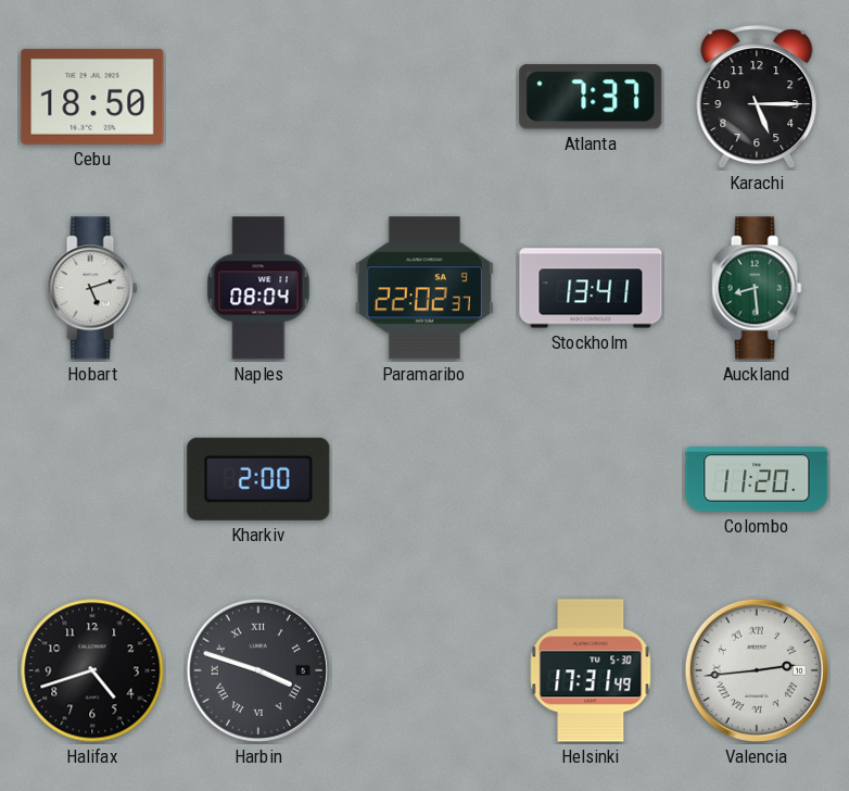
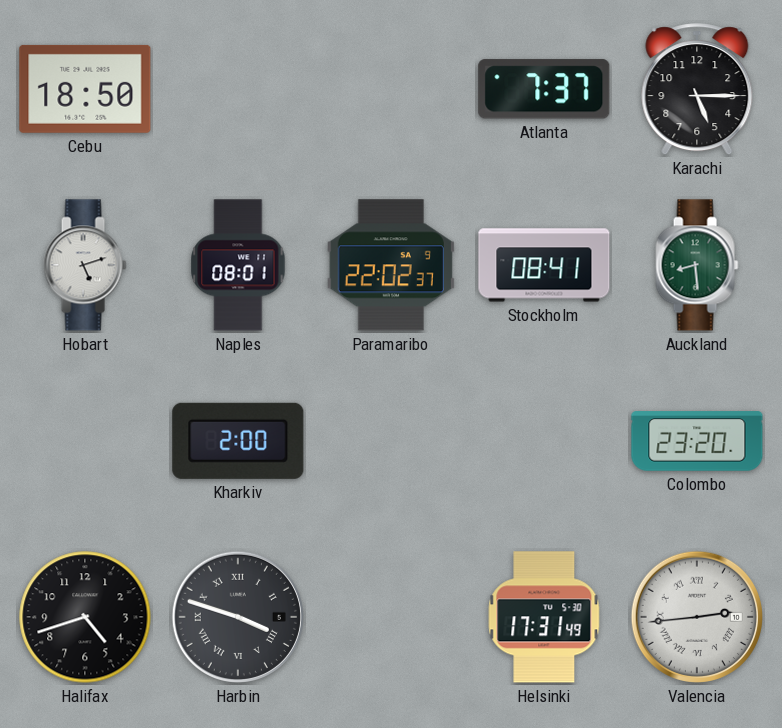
Naples: 08:04 -> 08:01 (238, 265)
Stockholm: 13:41 -> 08:41 (544, 265)
Colombo: 11:20 -> 23:20 (697, 441)
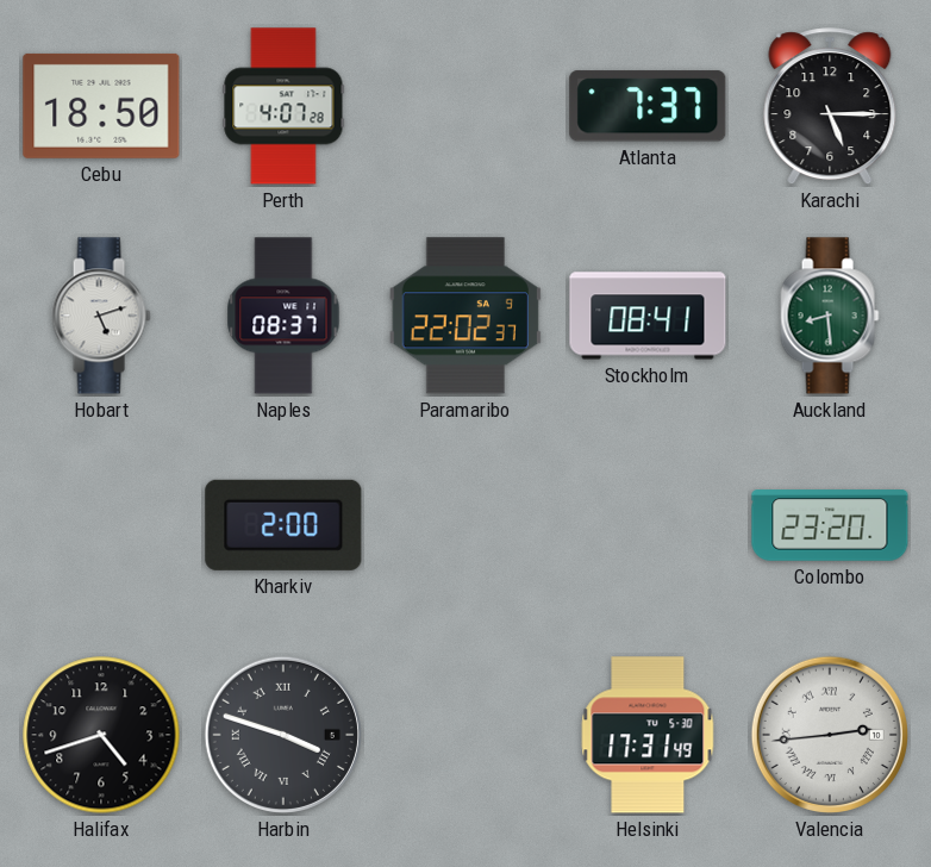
Perth: none -> 4:07 (283, 106)
Naples: 08:01 -> 08:37 (283, 316)
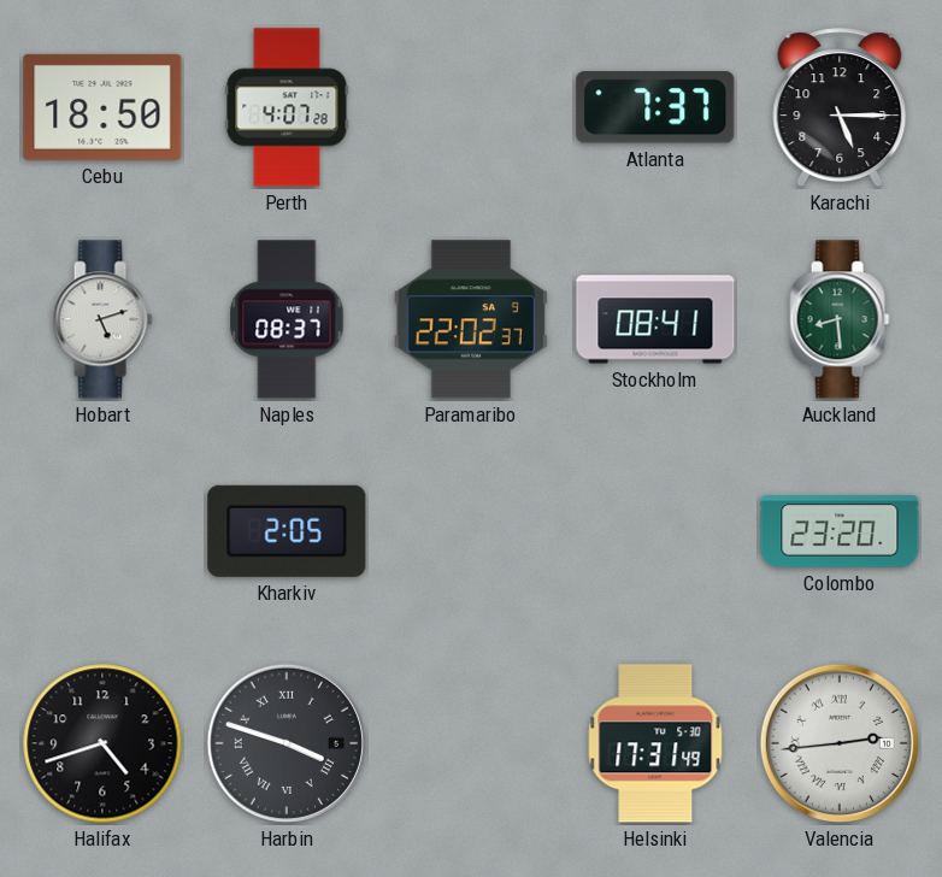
Kharkiv: 2:00 -> 2:05 (287, 531)
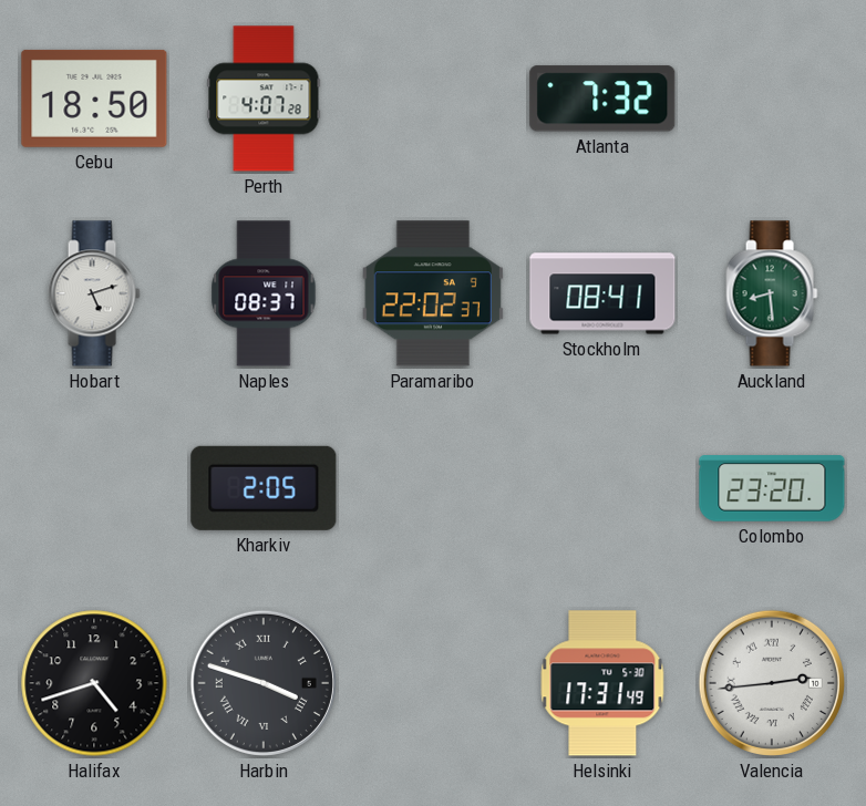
Atlanta: 7:37 -> 7:32 (602, 99)
Karachi: 5:15 -> none (840, 108)
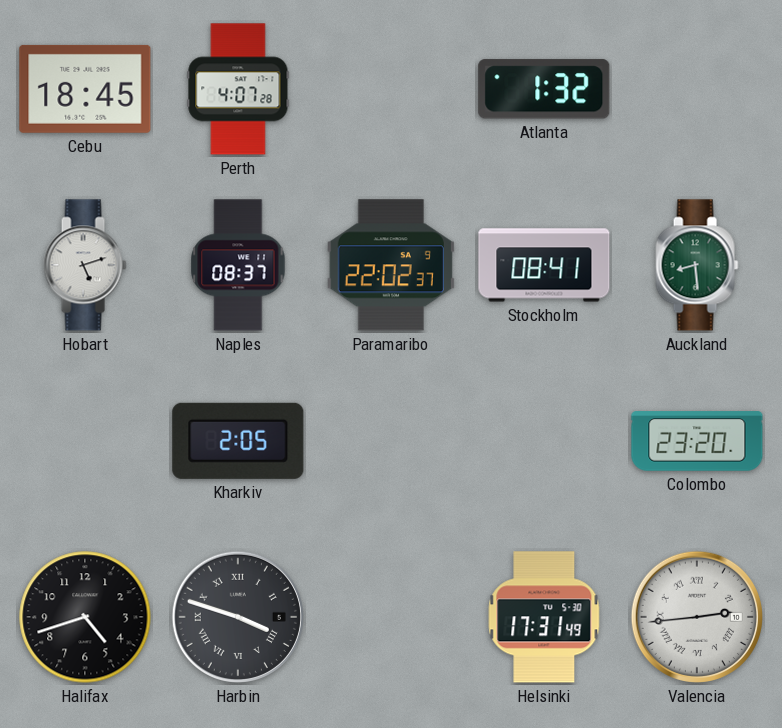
Cebu: 18:50 -> 18:45 (85, 89)
Atlanta: 7:32 -> 1:32 (544, 89)
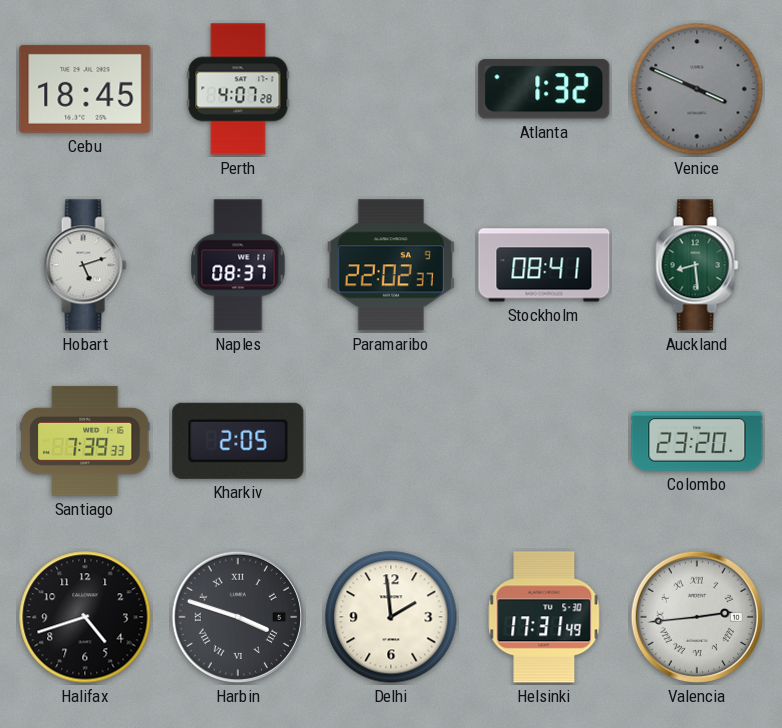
Venice: none -> 3:49 (697, 89)
Santiago: none -> 7:39 (85, 441)
Delhi: none -> 1:59 (391, 617)
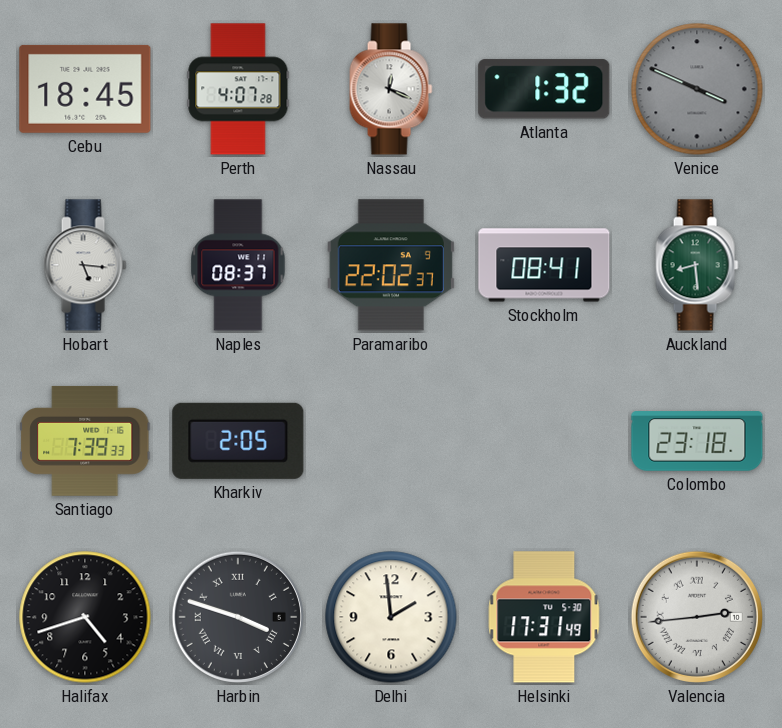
Nassau: none -> 12:19 (391, 89)
Hobart: 5:12 -> 5:16 (85, 265)
Colombo: 23:20 -> 23:18 (697, 441)
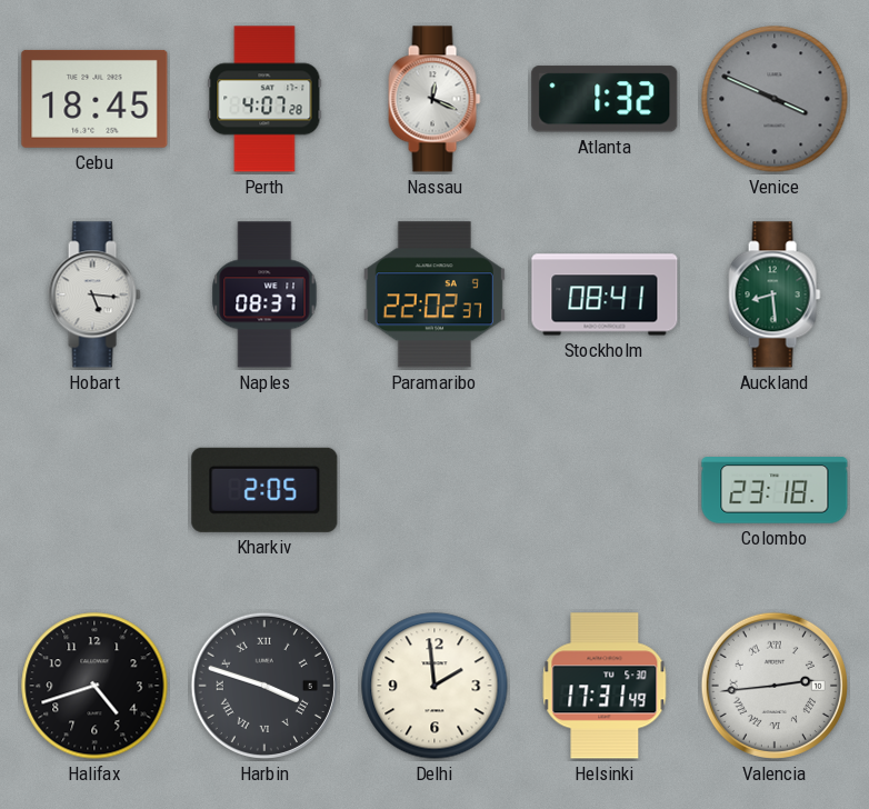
Santiago: 7:39 -> none (85, 441)
